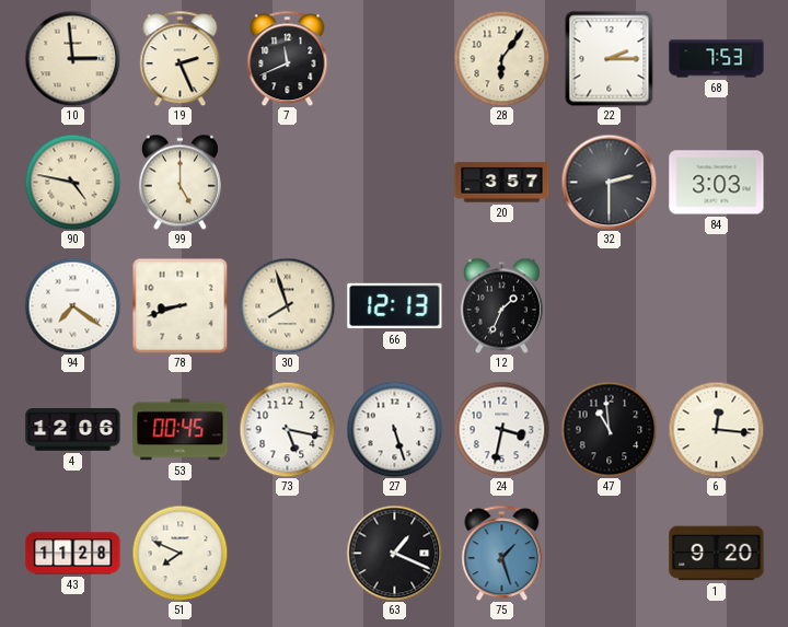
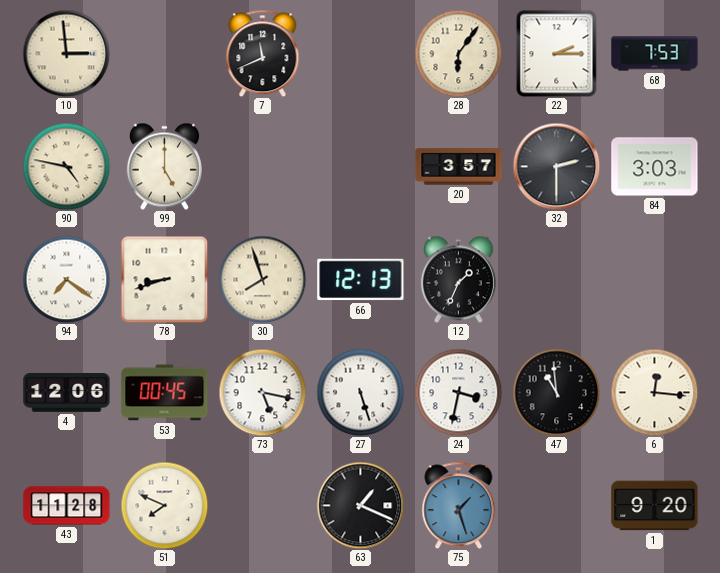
19: 2:26 -> none (181, 58)
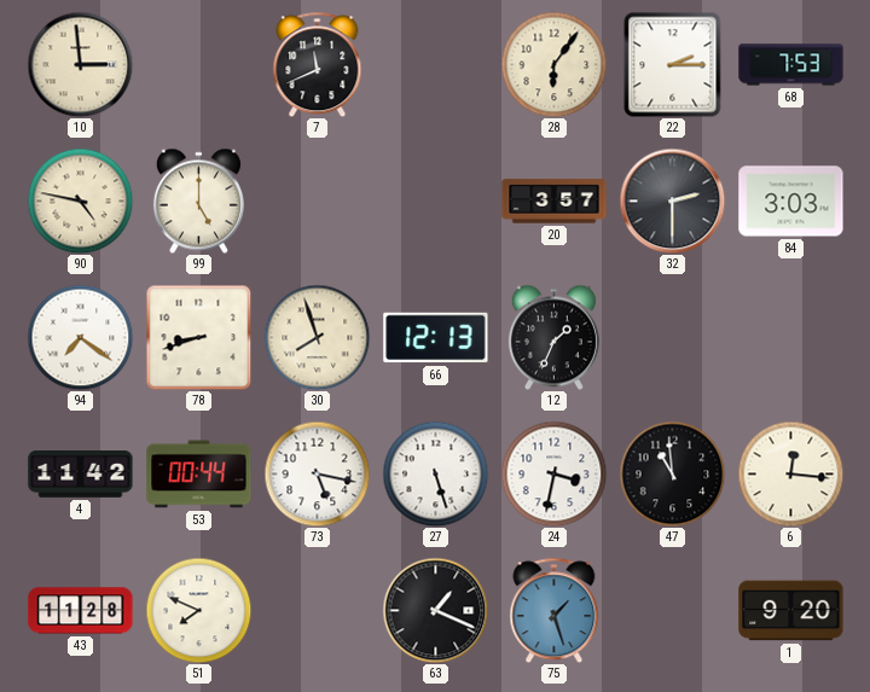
4: 12:06 -> 11:42 (81, 475)
53: 00:45 -> 00:44 (199, 475)
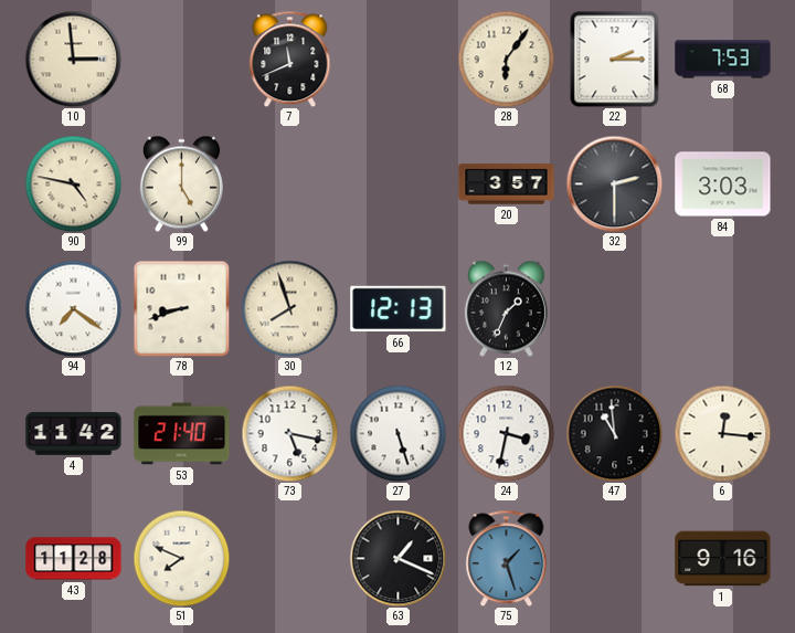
53: 00:44 -> 21:40 (182, 434)
1: 9:20 -> 9:16 (723, 559)
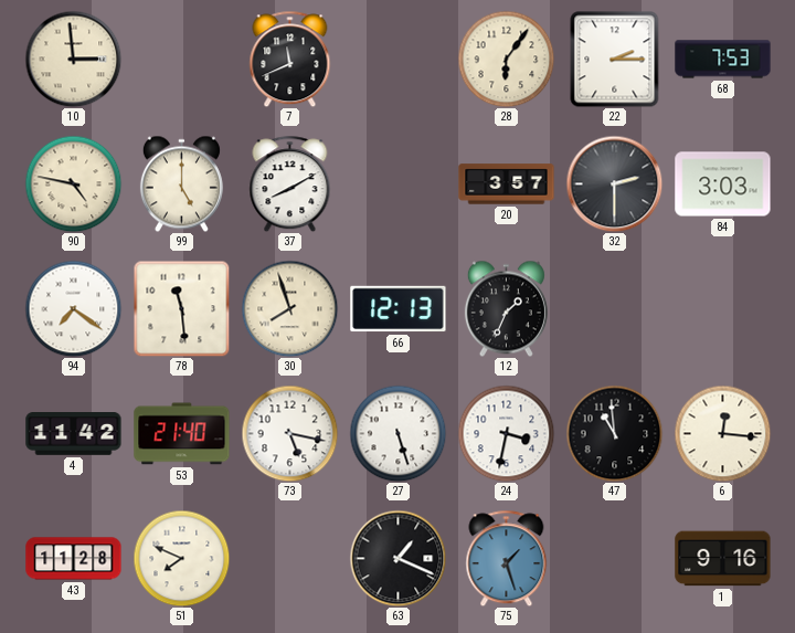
37: none -> 8:10 (290, 183)
78: 8:42 -> 11:29 (181, 308)
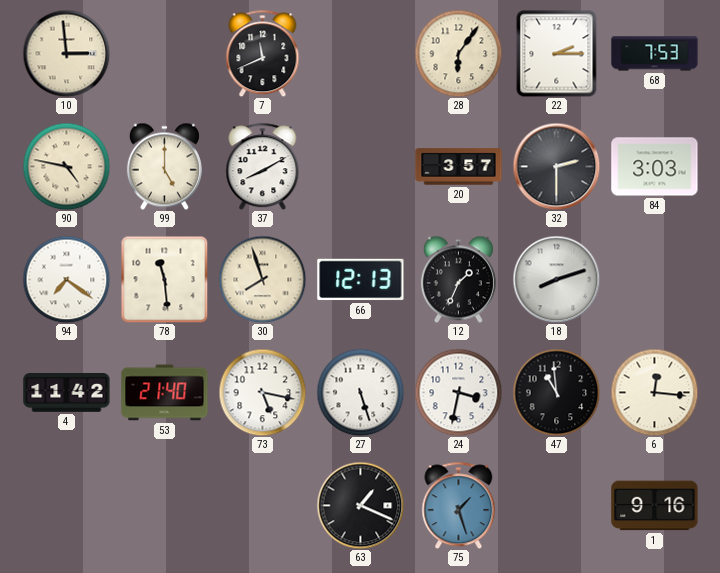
18: none -> 8:12 (556, 279)
43: 11:28 -> none (74, 559)
51: 7:49 -> none (181, 558)
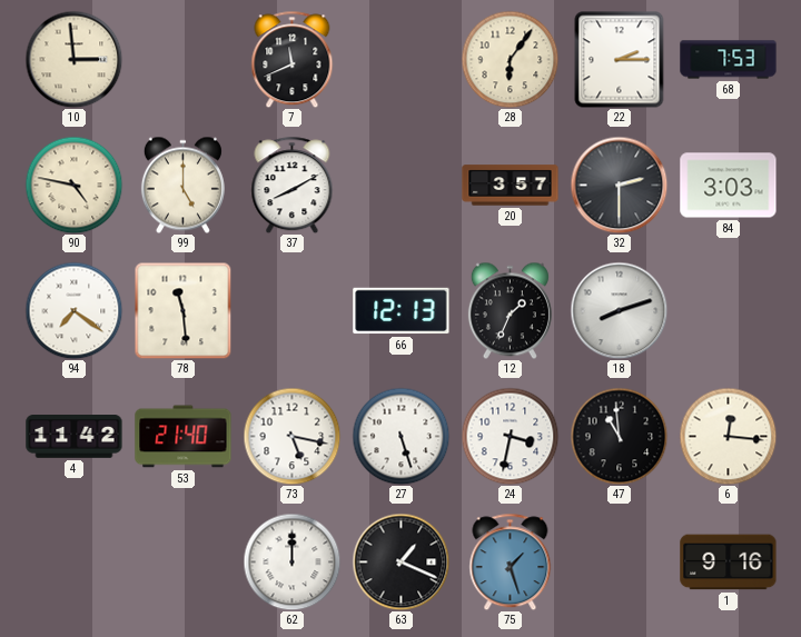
30: 7:57 -> none (262, 279)
62: none -> 12:00 (291, 561)
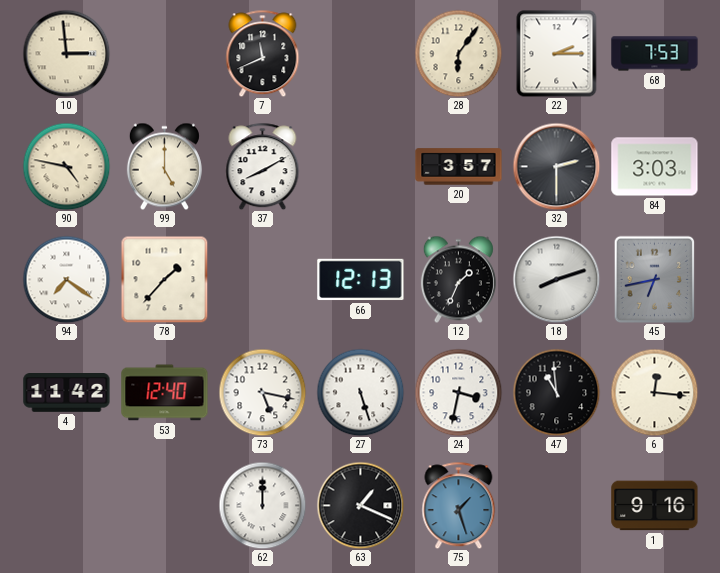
78: 11:29 -> 1:37 (164, 279)
45: none -> 6:43 (655, 279)
53: 21:40 -> 12:40 (165, 393)
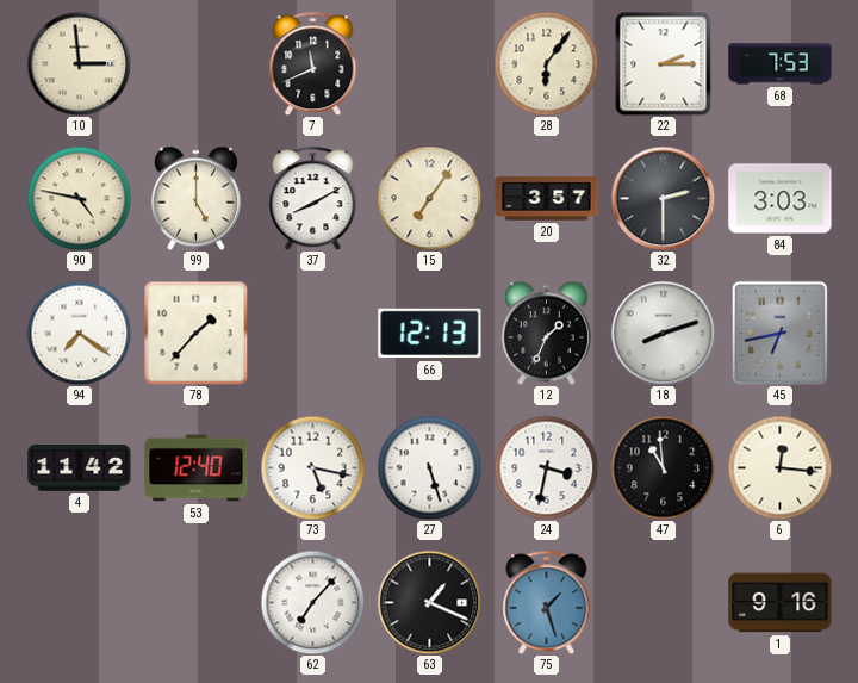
15: none -> 7:06 (429, 198)
62: 12:00 -> 7:07 (312, 602)
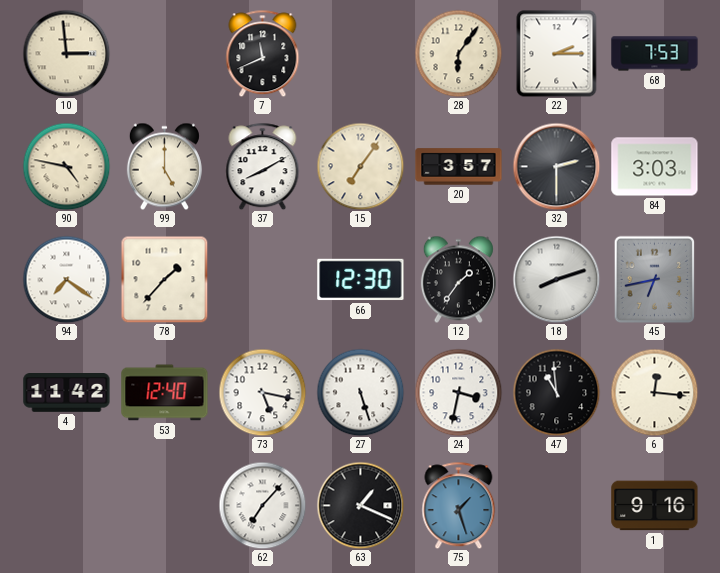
66: 12:13 -> 12:30 (361, 280)
12: 1:34 -> 1:36 (458, 279)
